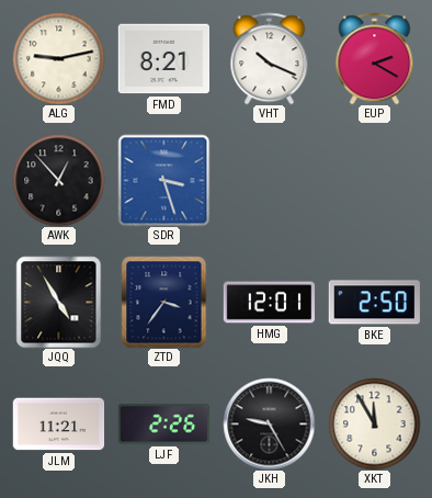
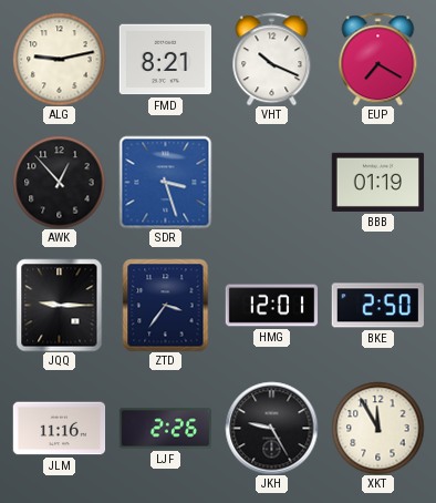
EUP: 2:20 -> 7:20 (378, 59)
BBB: none -> 01:19 (377, 182)
JQQ: 4:55 -> 9:15 (60, 305)
JLM: 11:21 -> 11:16 (59, 429)
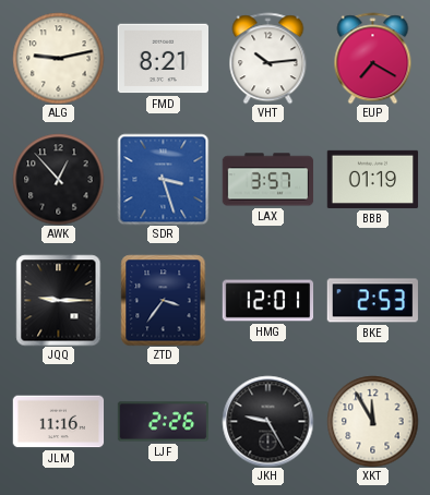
VHT: 10:19 -> 10:14 (268, 58)
LAX: none -> 3:57 (267, 180)
BKE: 2:50 -> 2:53 (372, 301)
